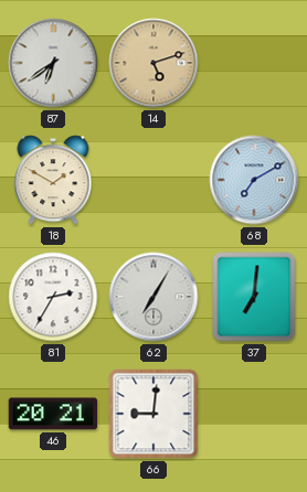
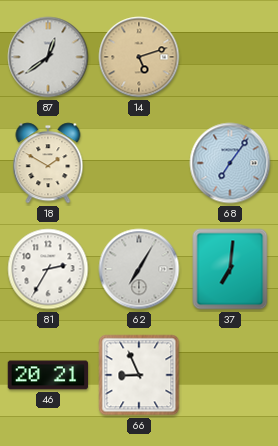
87: 6:39 -> 12:39 (48, 57)
68: 7:10 -> 7:06 (230, 163)
66: 9:01 -> 8:56 (139, 375)
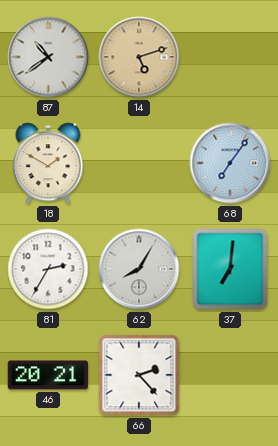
87: 12:39 -> 10:39 (48, 57)
62: 7:05 -> 8:05 (139, 269)
66: 8:56 -> 2:23 (139, 375)
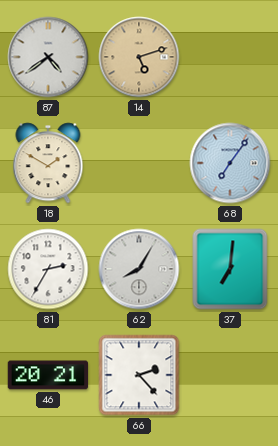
87: 10:39 -> 4:39 (48, 57)
